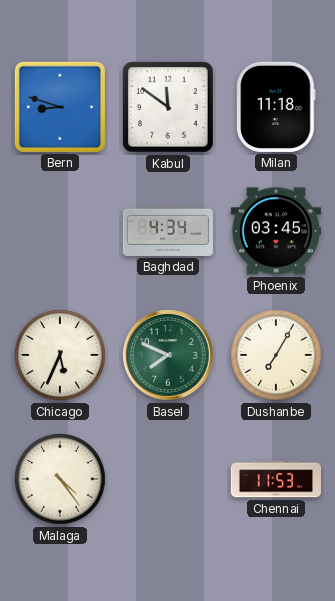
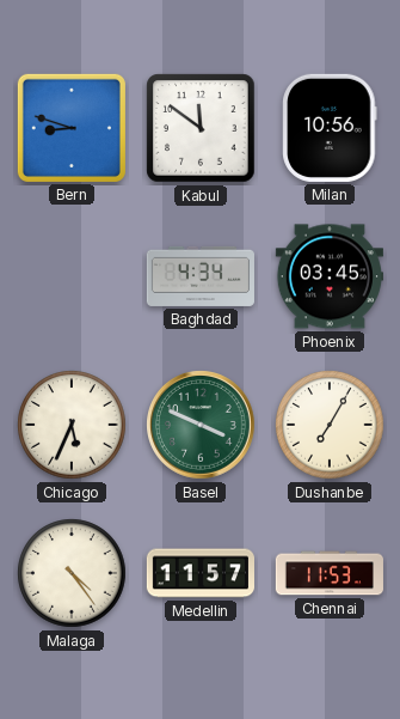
Milan: 11:18 -> 10:56 (330, 128)
Basel: 7:49 -> 3:49 (201, 425)
Medellin: none -> 11:57 (199, 573)
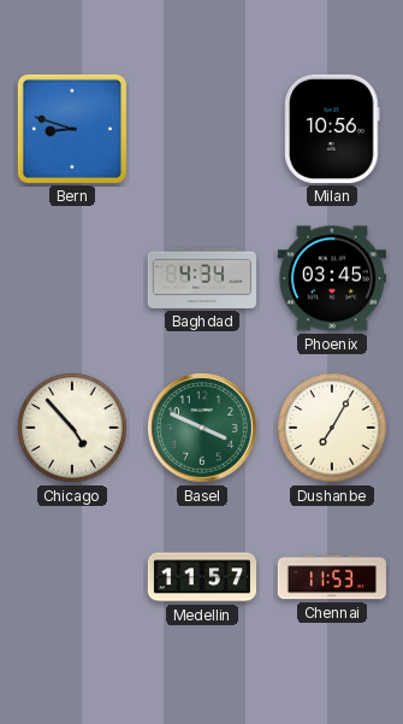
Kabul: 11:51 -> none (201, 128)
Chicago: 5:34 -> 4:53 (72, 428)
Malaga: 4:24 -> none (72, 573)
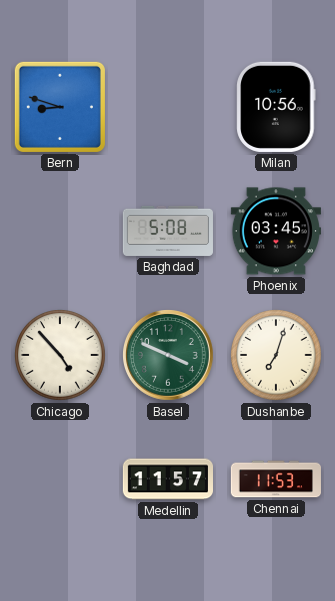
Baghdad: 4:34 -> 5:08 (168, 231)
Dushanbe: 7:05 -> 7:03 (276, 355)
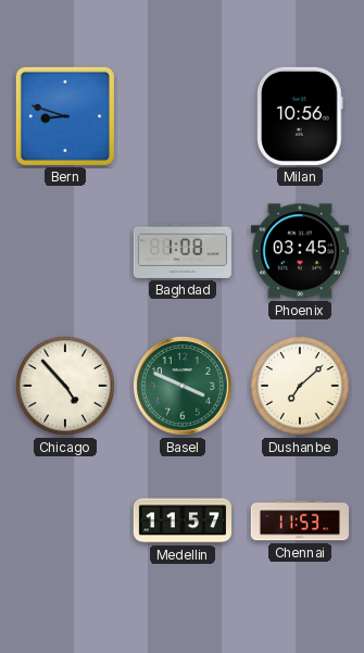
Baghdad: 5:08 -> 1:08 (183, 251)
Dushanbe: 7:03 -> 7:08 (300, 386)
